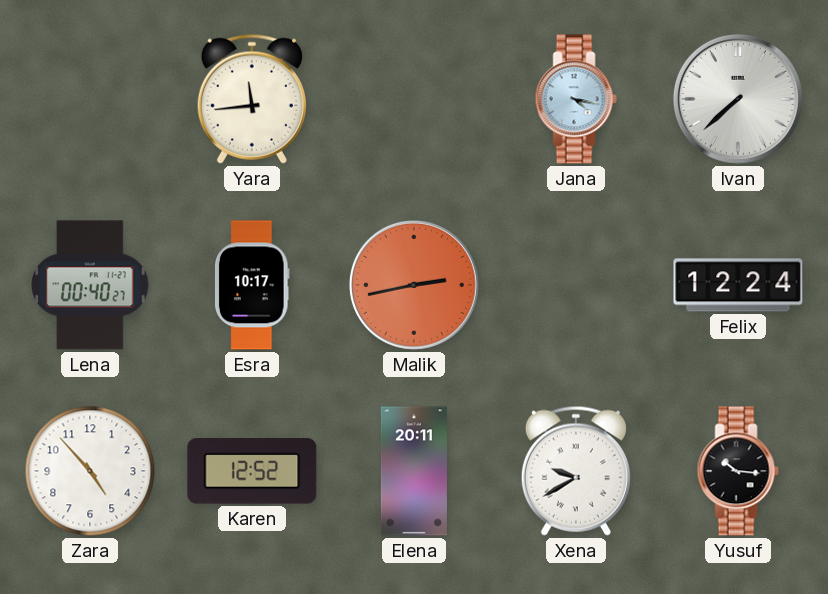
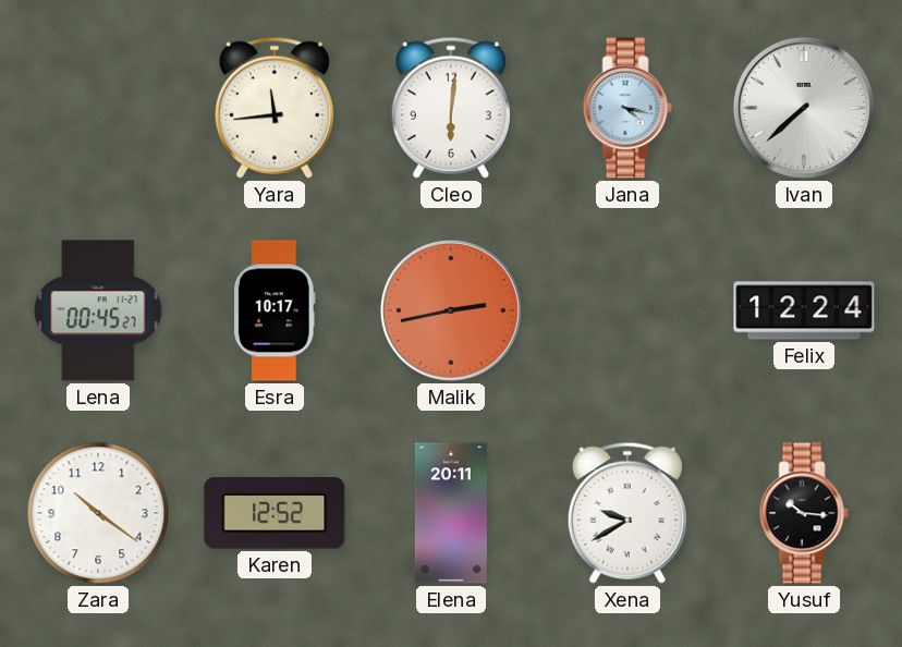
Cleo: none -> 6:01 (451, 108)
Lena: 00:40 -> 00:45 (98, 310)
Zara: 4:53 -> 10:21 (98, 513)
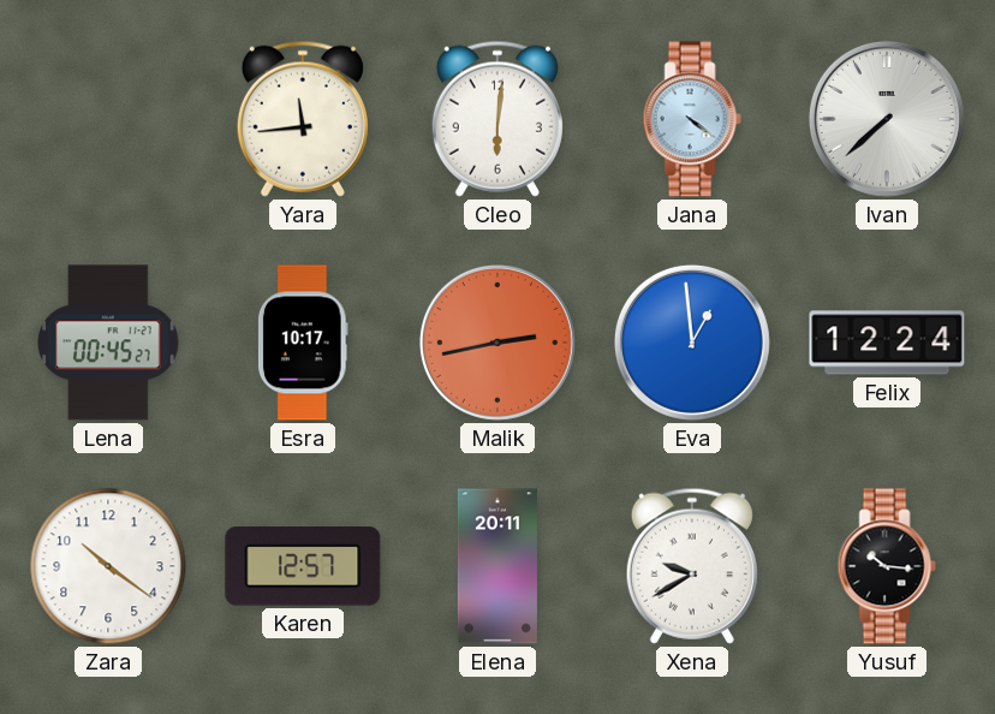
Jana: 4:17 -> 4:21 (692, 119)
Eva: none -> 12:59 (692, 343)
Karen: 12:52 -> 12:57 (303, 566)
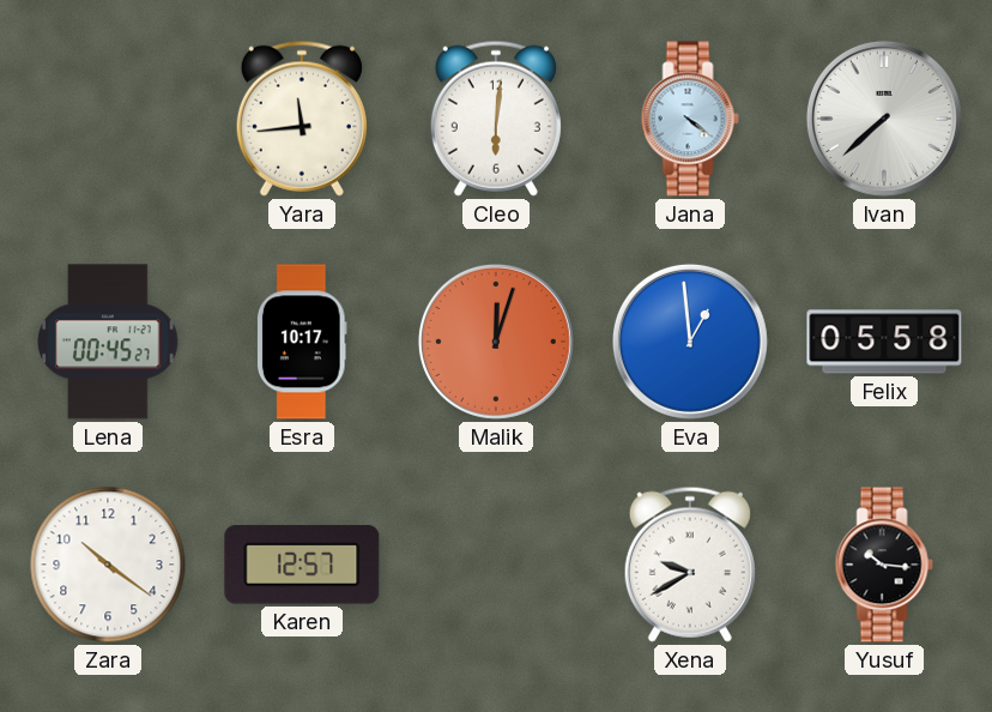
Malik: 2:43 -> 12:03 (496, 342)
Felix: 12:24 -> 05:58 (884, 342)
Elena: 20:11 -> none (497, 566)
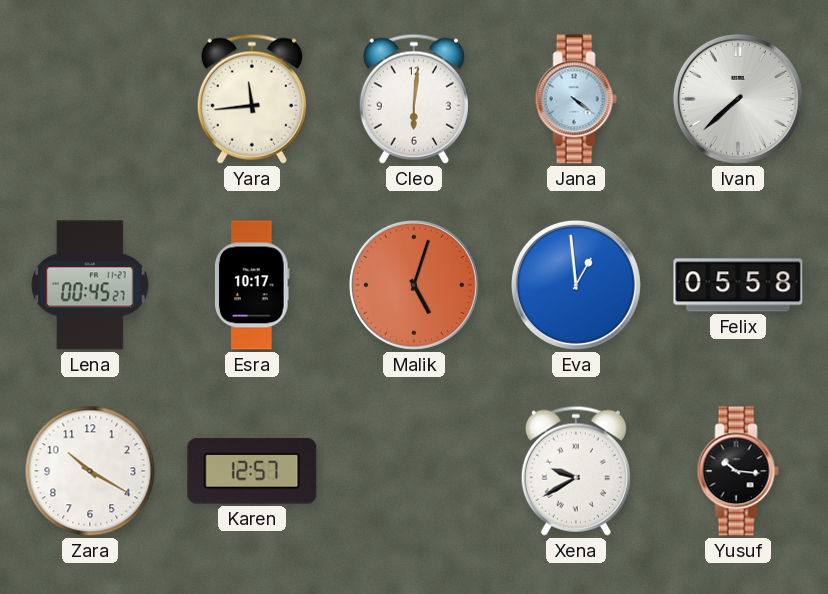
Malik: 12:03 -> 5:03 (414, 285)
Zara: 10:21 -> 10:20 (90, 471)
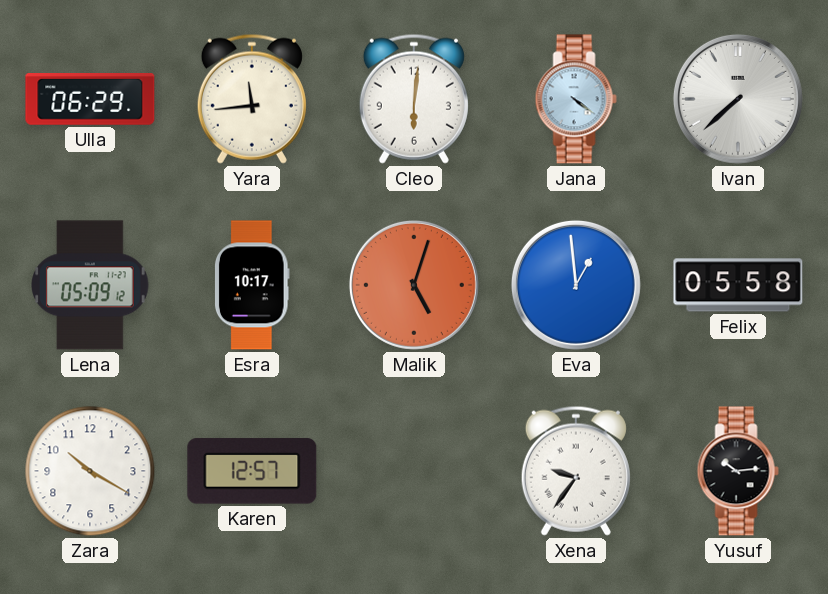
Ulla: none -> 06:29 (90, 100)
Lena: 00:45 -> 05:09 (90, 285)
Xena: 9:40 -> 9:36 (576, 471)
Yusuf: 10:16 -> 10:14 (738, 471)
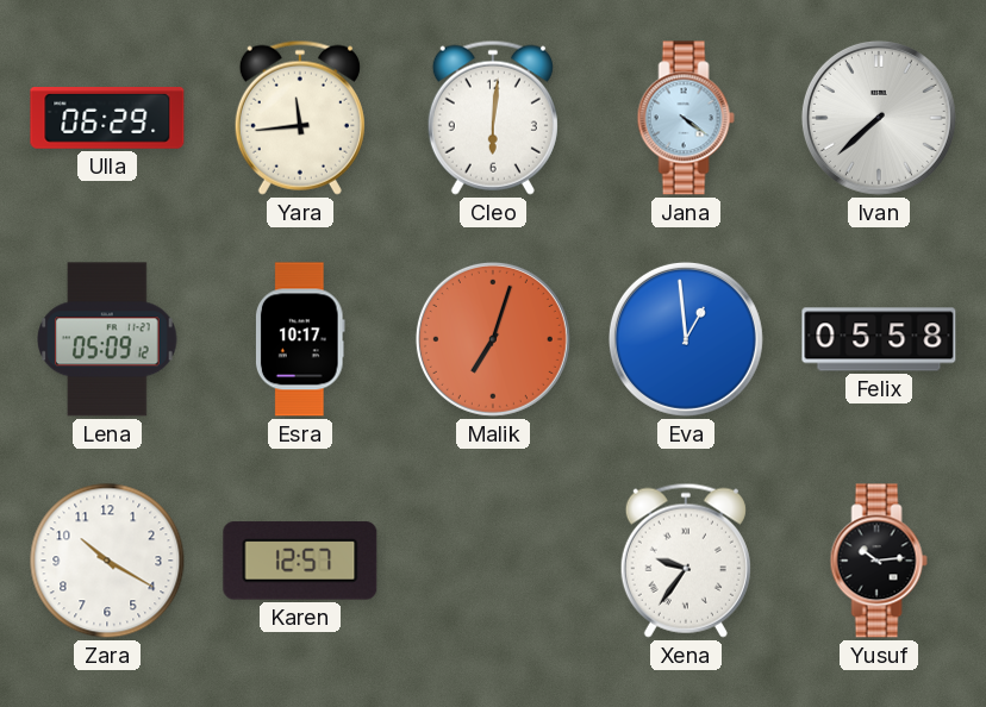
Malik: 5:03 -> 7:03 (493, 339)
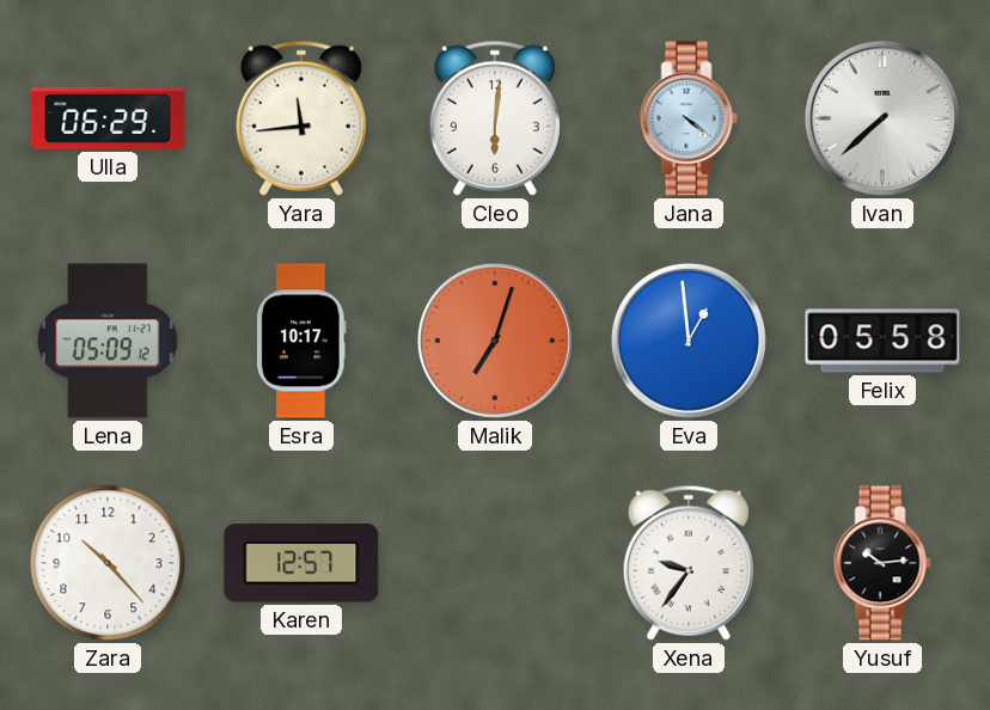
Zara: 10:20 -> 10:23 (108, 563)
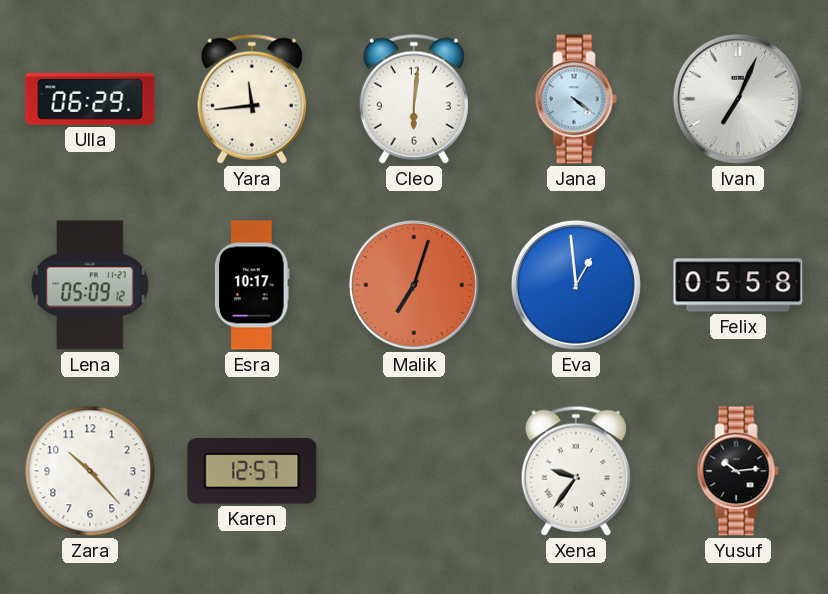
Ivan: 7:38 -> 7:04 (738, 99)
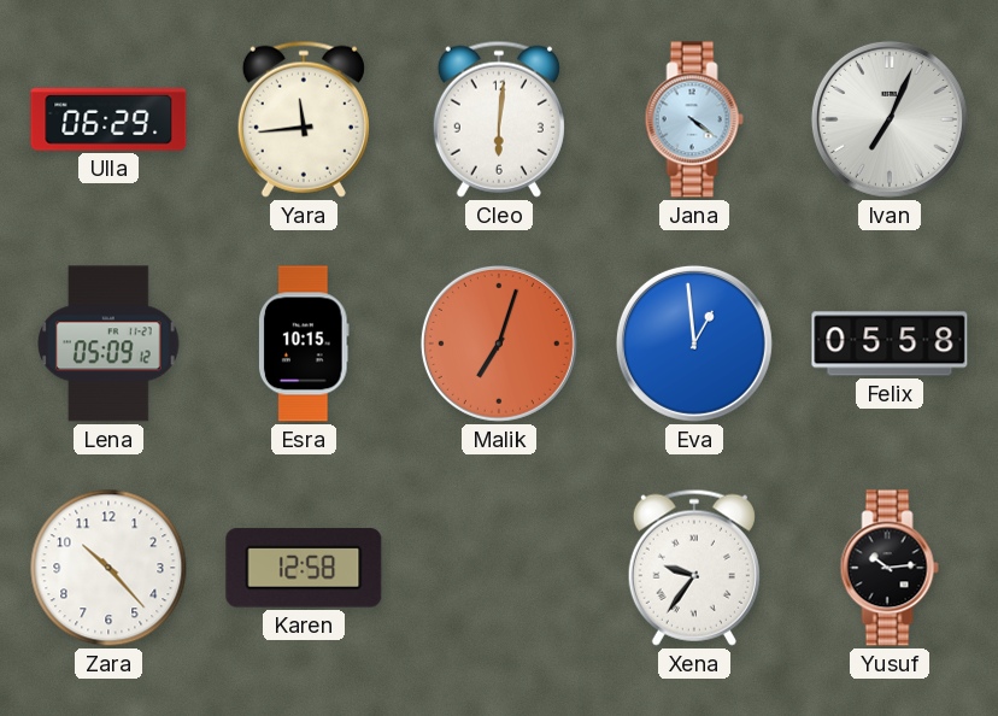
Esra: 10:17 -> 10:15 (304, 344)
Karen: 12:57 -> 12:58 (304, 568)
